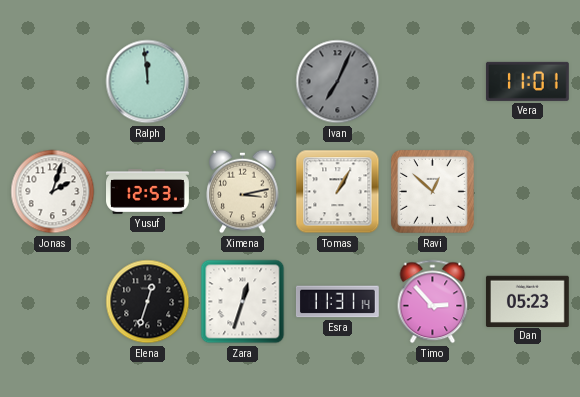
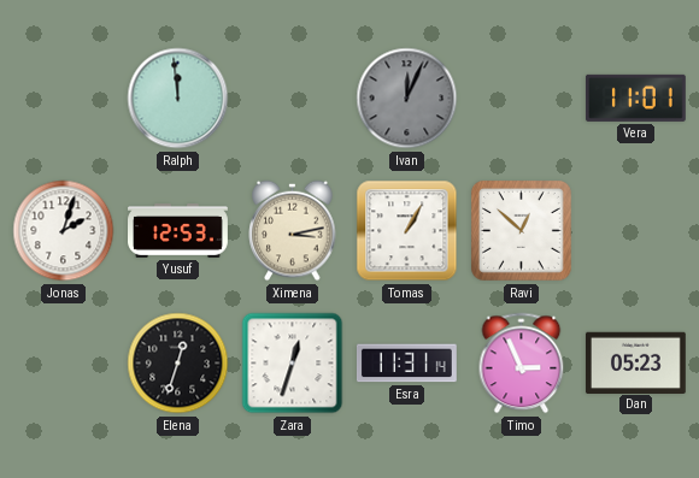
Ivan: 7:04 -> 12:04 (407, 99)
Timo: 2:53 -> 2:56 (522, 364)
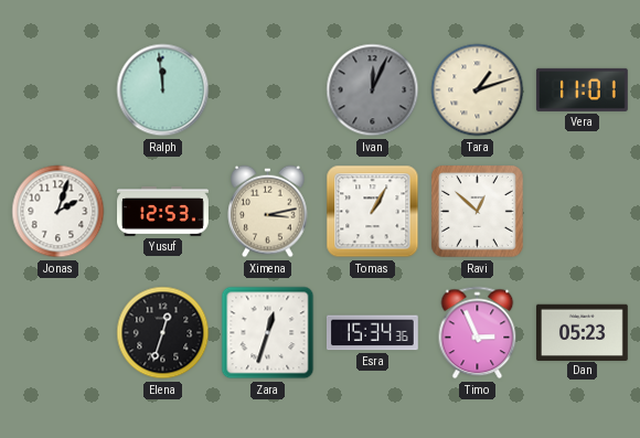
Tara: none -> 1:12 (478, 90)
Esra: 11:31 -> 15:34 (372, 333)
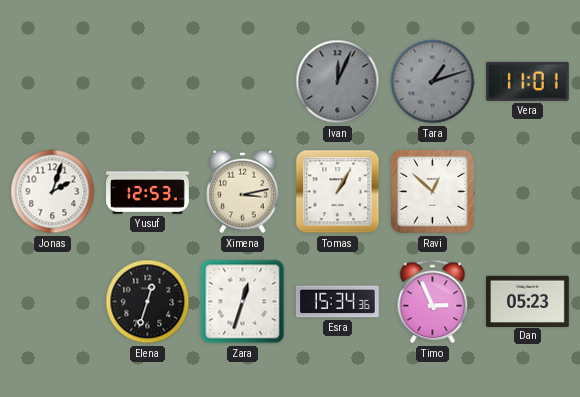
Ralph: 11:59 -> none (163, 90)
Tara dial: cream -> grey (433, 82)
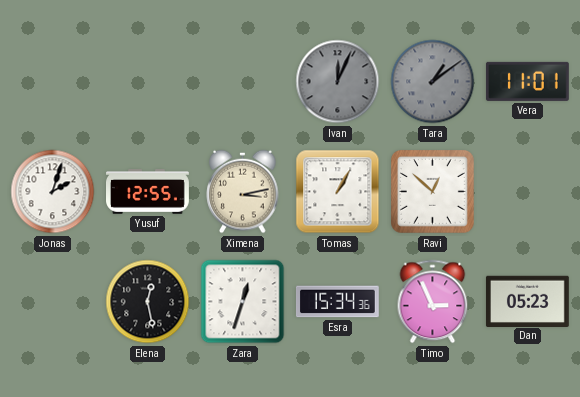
Tara: 1:12 -> 1:09 (433, 82)
Yusuf: 12:53 -> 12:55 (148, 192)
Elena: 12:33 -> 12:28 (148, 302)
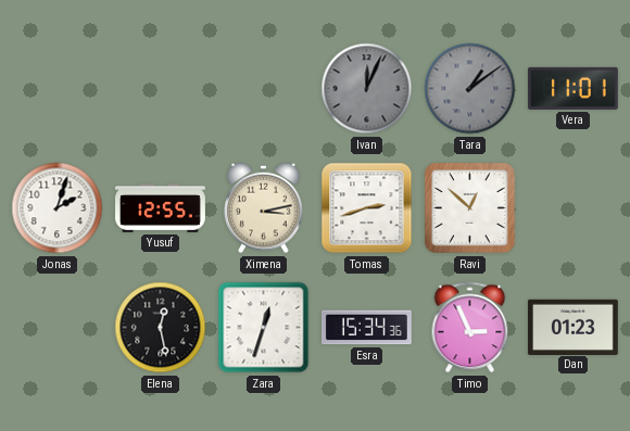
Tomas: 1:05 -> 2:42 (367, 208)
Dan: 05:23 -> 01:23 (572, 327)
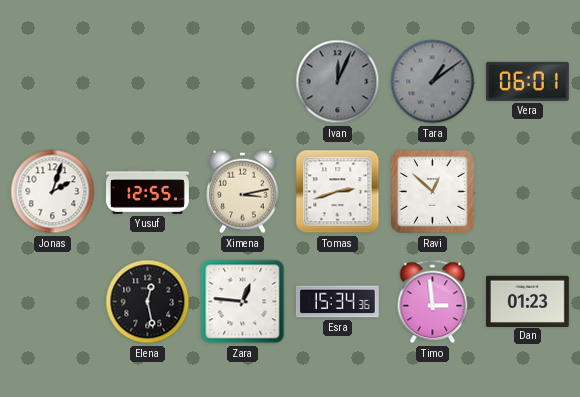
Vera: 11:01 -> 06:01 (527, 81)
Zara: 12:33 -> 12:46 (243, 302)
Timo: 2:56 -> 2:59 (433, 302)
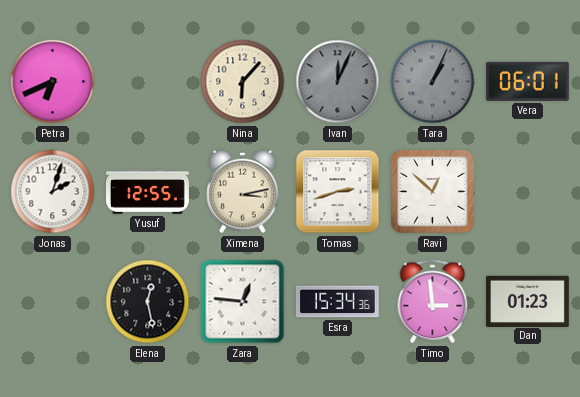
Petra: none -> 6:41 (53, 82)
Nina: none -> 6:07 (243, 82)
Tara: 1:09 -> 1:04 (433, 82)
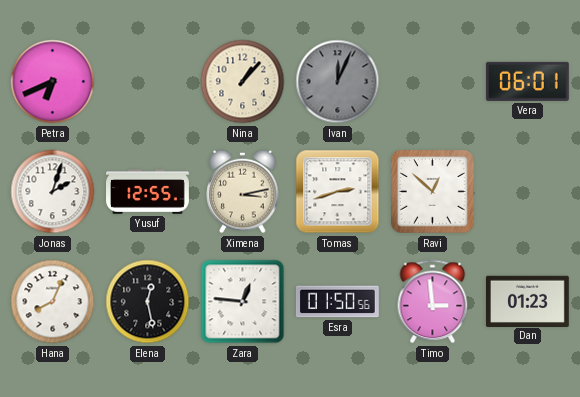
Nina: 6:07 -> 1:07 (243, 82)
Tara: 1:04 -> none (433, 82)
Hana: none -> 8:04 (53, 302)
Esra: 15:34 -> 01:50 (337, 302)
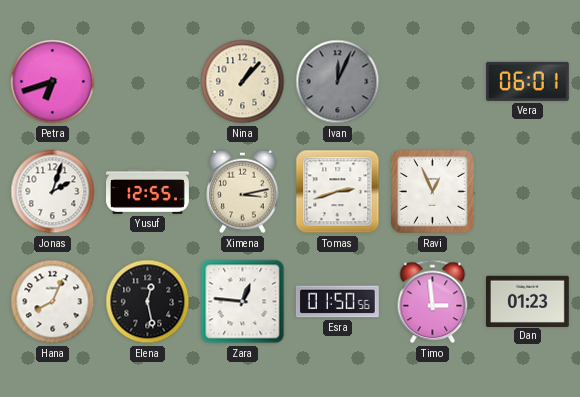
Petra: 6:41 -> 6:42 (53, 82)
Ravi: 12:52 -> 12:56 (432, 191)
